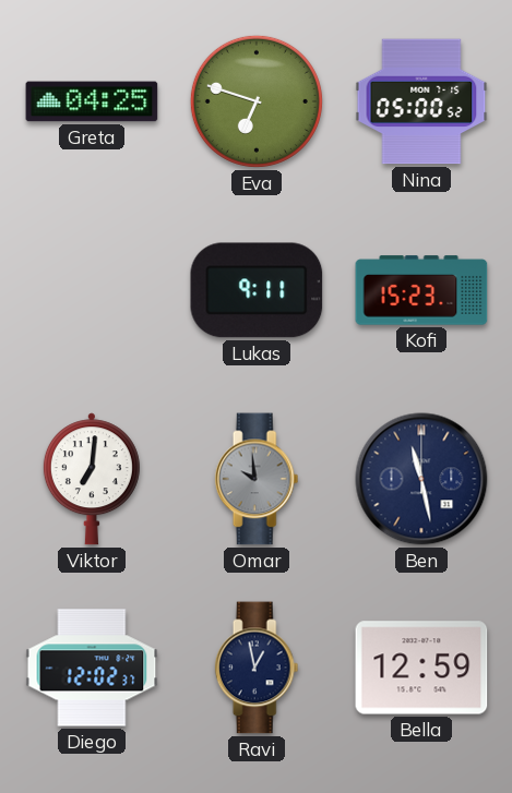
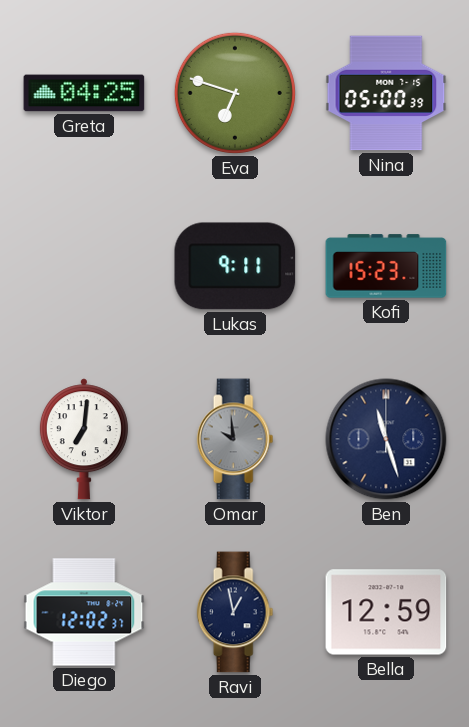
Nina: 05:00:52 -> 05:00:39 (386, 93)
Ben: 11:28 -> 11:27 (386, 439)
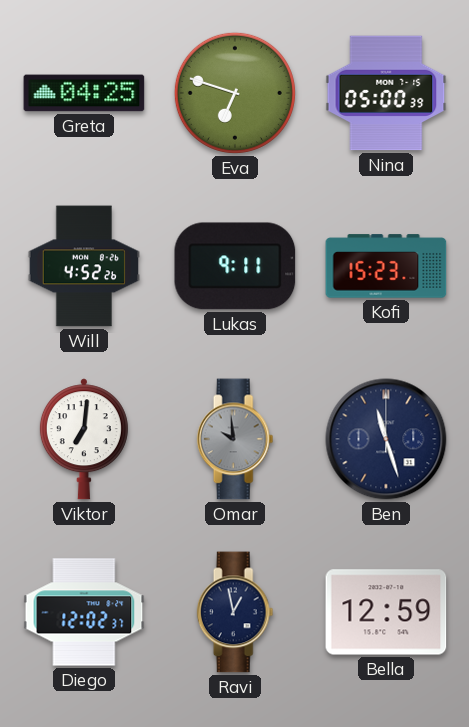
Will: none -> 4:52 (83, 266)
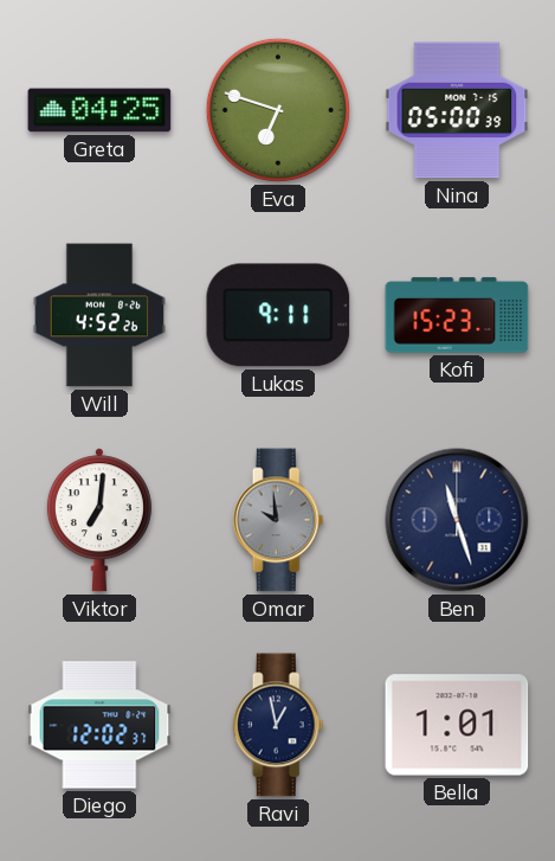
Bella: 12:59 -> 1:01 (457, 725)
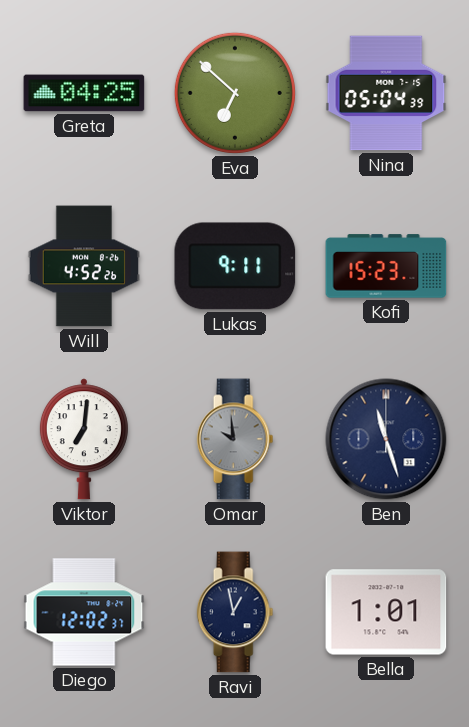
Eva: 6:48 -> 6:52 (235, 93)
Nina: 05:00 -> 05:04 (386, 93)
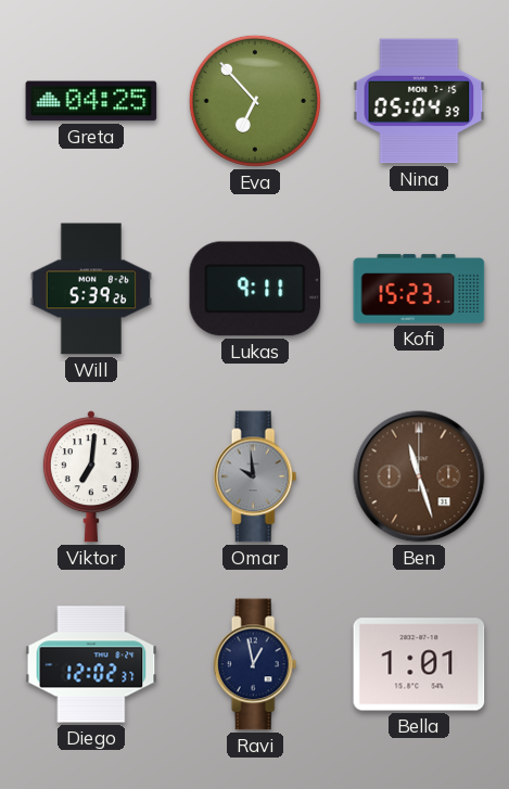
Eva: 6:52 -> 6:53 (255, 101)
Will: 4:52 -> 5:39 (90, 289)
Ben dial: navy -> brown (419, 476)
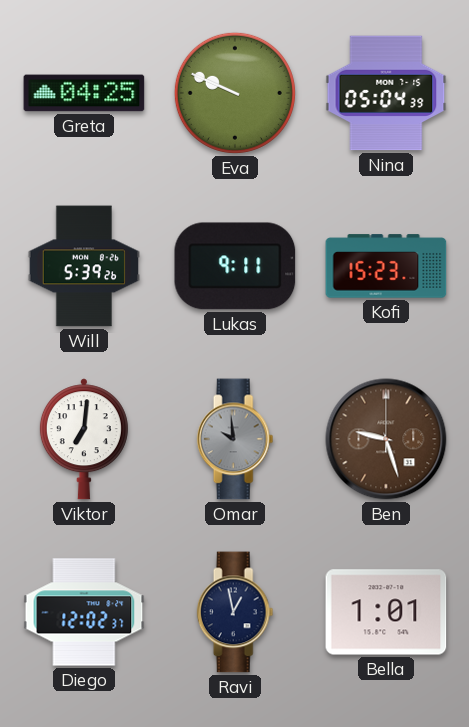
Eva: 6:53 -> 9:49 (235, 93)
Ben: 11:27 -> 9:27 (386, 439)
